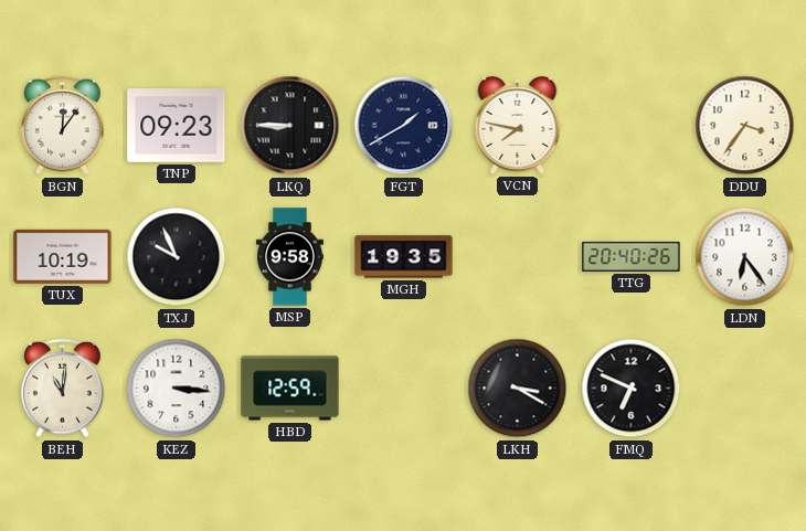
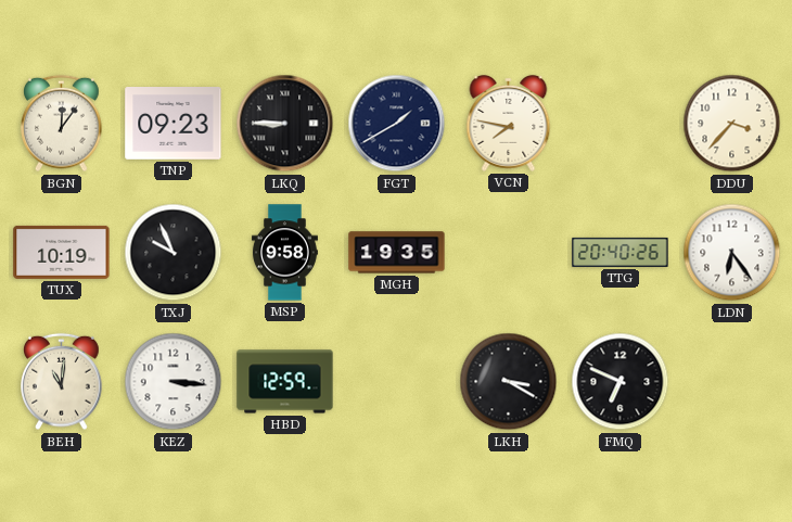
DDU: 3:36 -> 3:37 (732, 124)
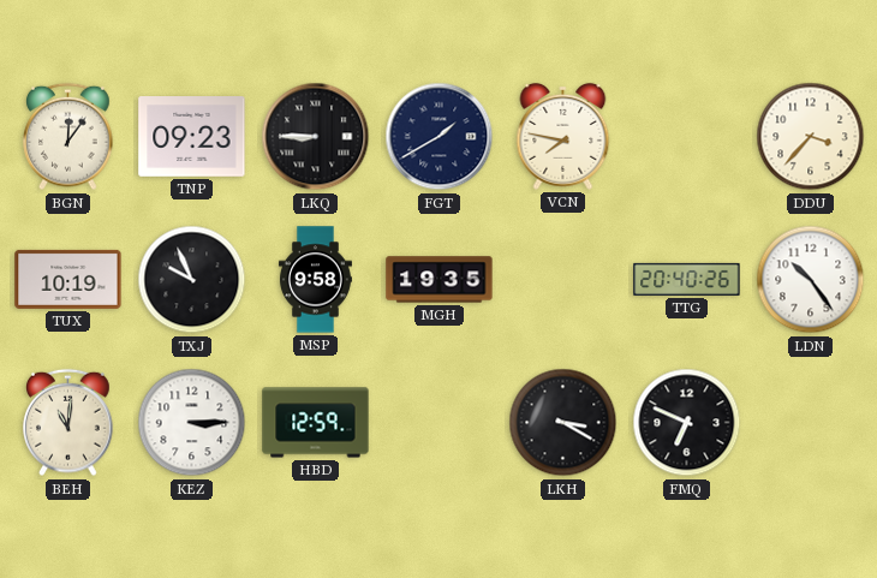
LDN: 6:24 -> 10:24 (811, 280)
KEZ: 3:16 -> 3:15 (192, 423)
